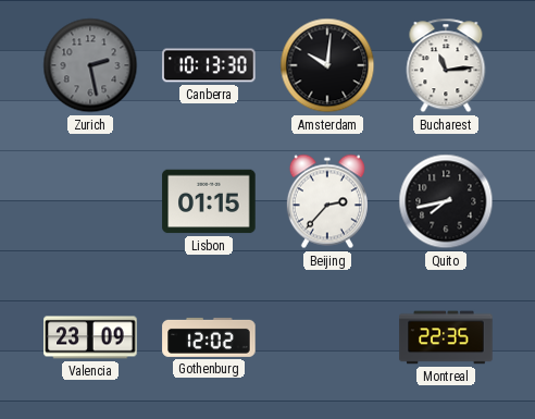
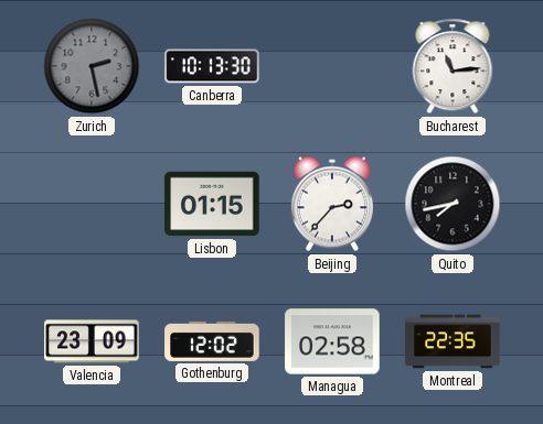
Amsterdam: 10:01 -> none (327, 65)
Managua: none -> 02:58 (332, 341)
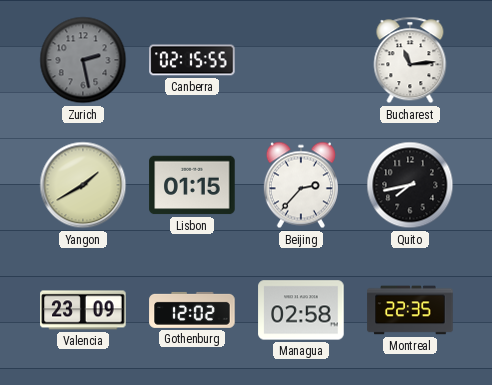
Canberra: 10:13 -> 02:15 (192, 60)
Yangon: none -> 1:40 (83, 185)
